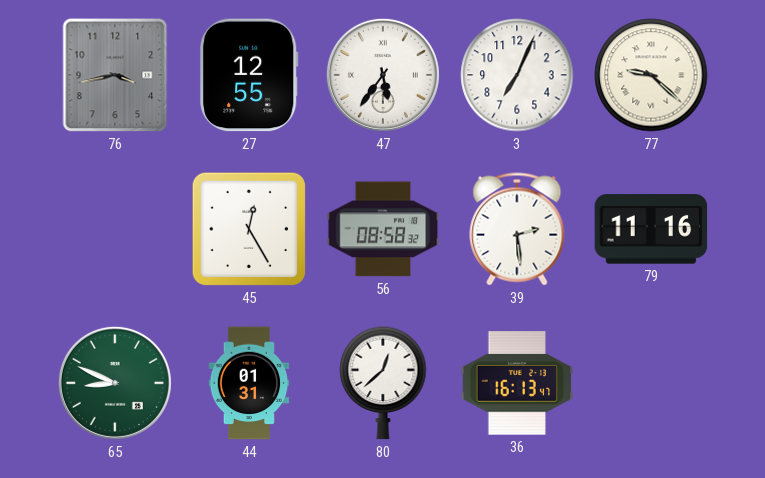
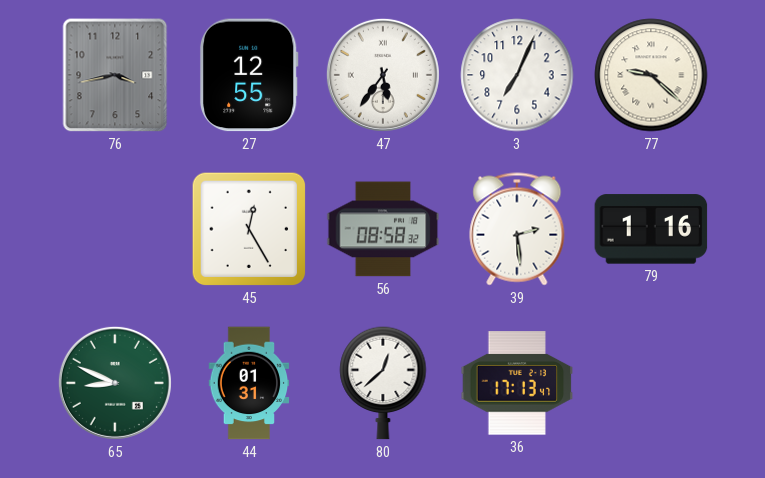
79: 11:16 -> 1:16 (651, 229)
36: 16:13 -> 17:13 (517, 383)
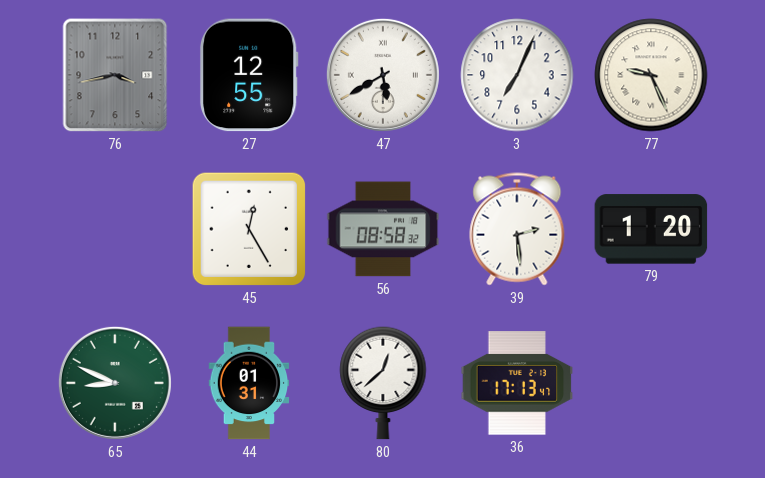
47: 5:36 -> 5:40 (383, 75)
77: 9:22 -> 9:26 (651, 75)
79: 1:16 -> 1:20 (651, 229)
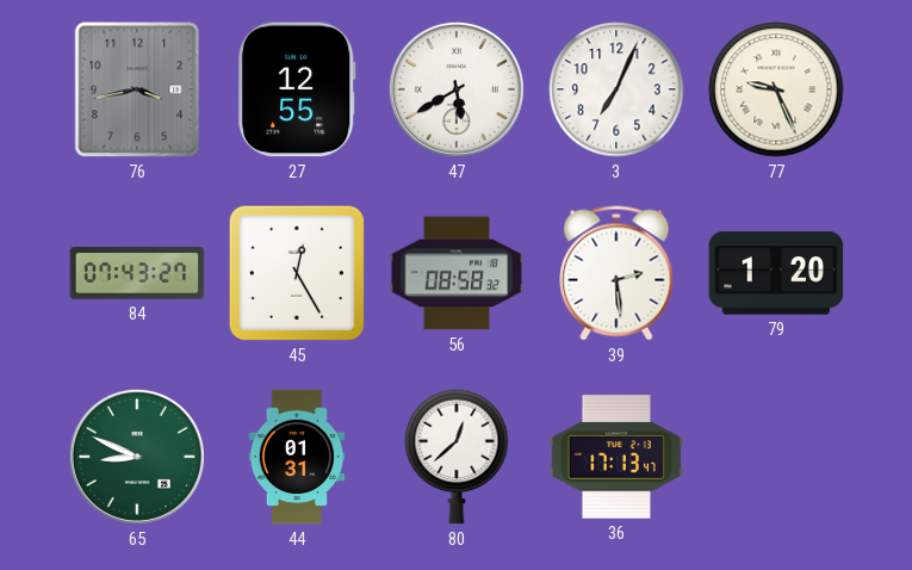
84: none -> 07:43 (137, 273)
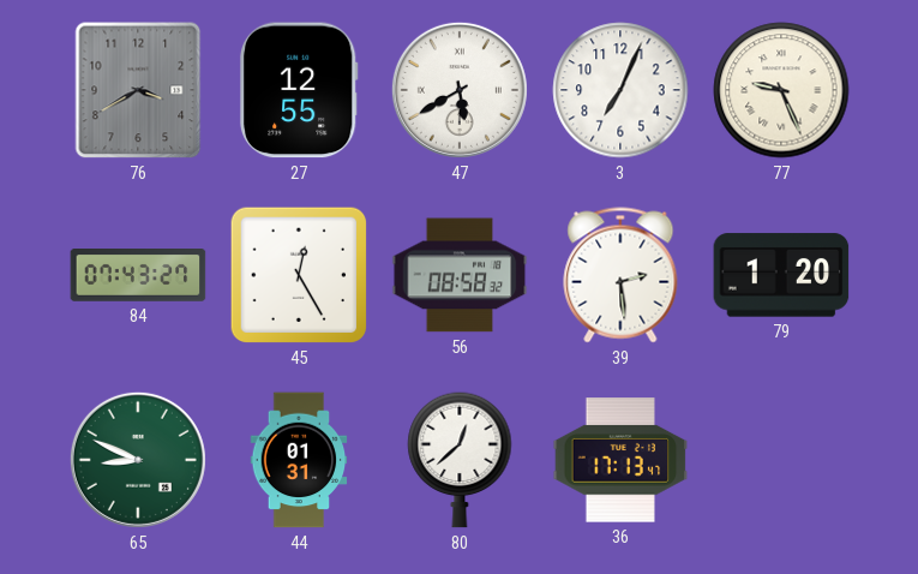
76: 3:43 -> 3:40 (138, 90)
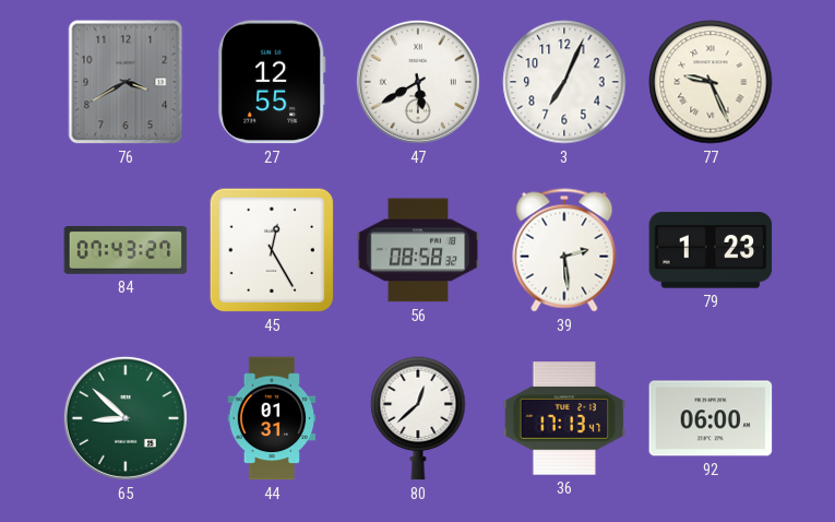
79: 1:20 -> 1:23 (711, 250)
65: 8:49 -> 8:52 (126, 418)
92: none -> 06:00 (711, 418)
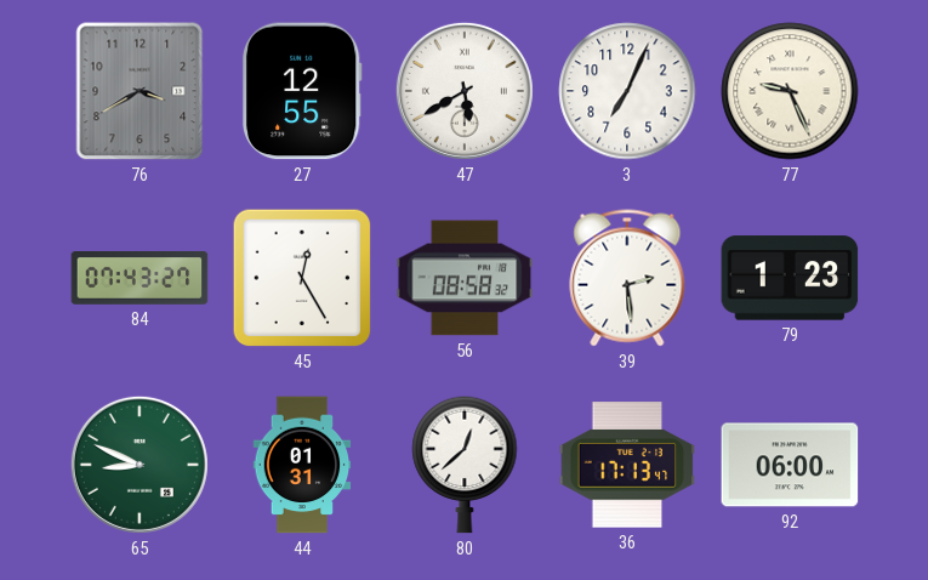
65: 8:52 -> 8:49 (140, 465)
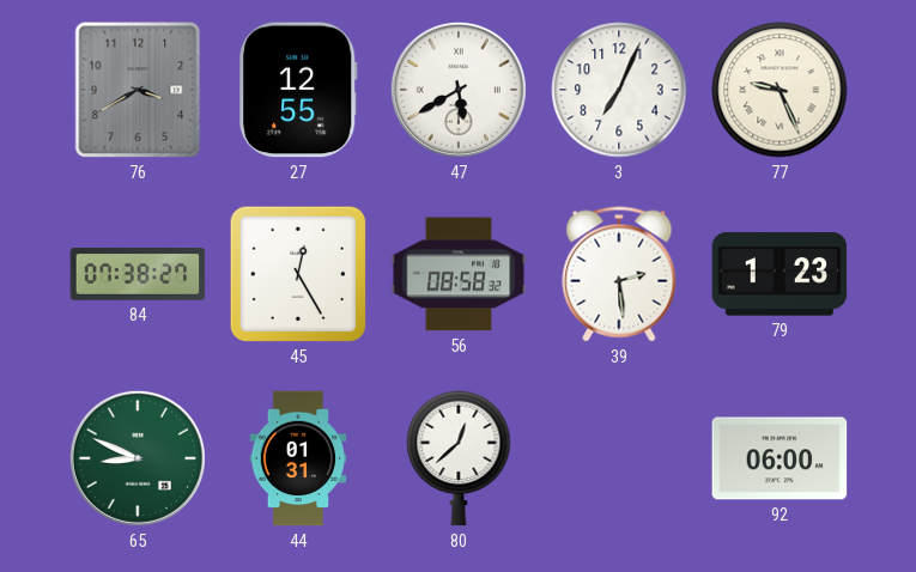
84: 07:43 -> 07:38 (138, 274)
36: 17:13 -> none (627, 465)
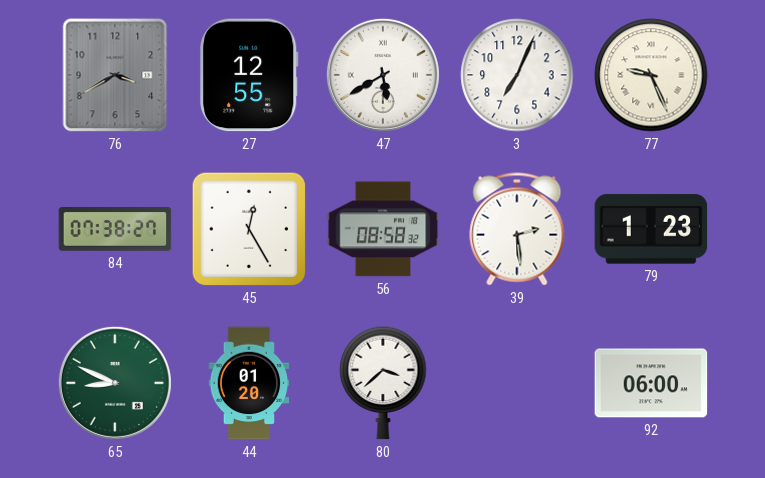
44: 01:31 -> 01:20 (249, 383)
80: 12:38 -> 3:38 (383, 383)
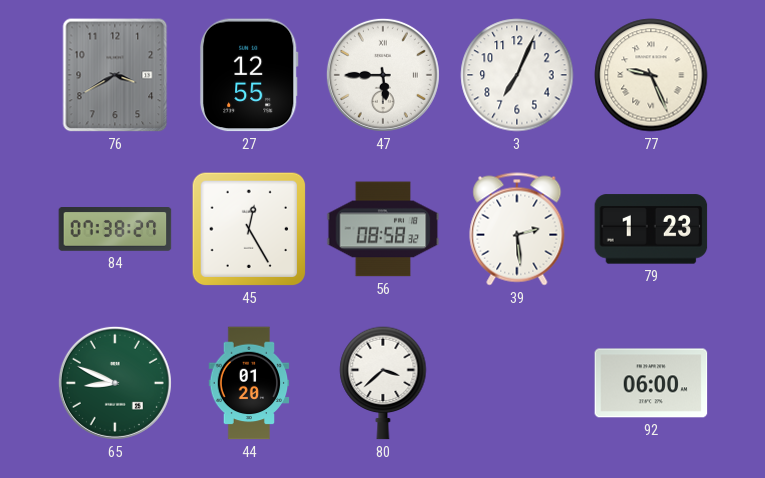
47: 5:40 -> 5:45 (383, 75)
